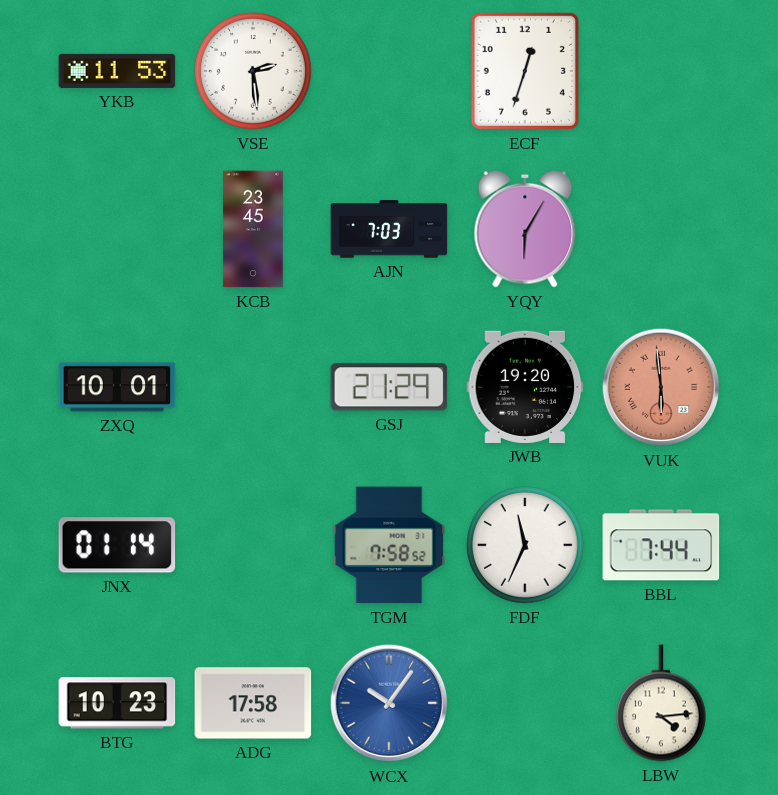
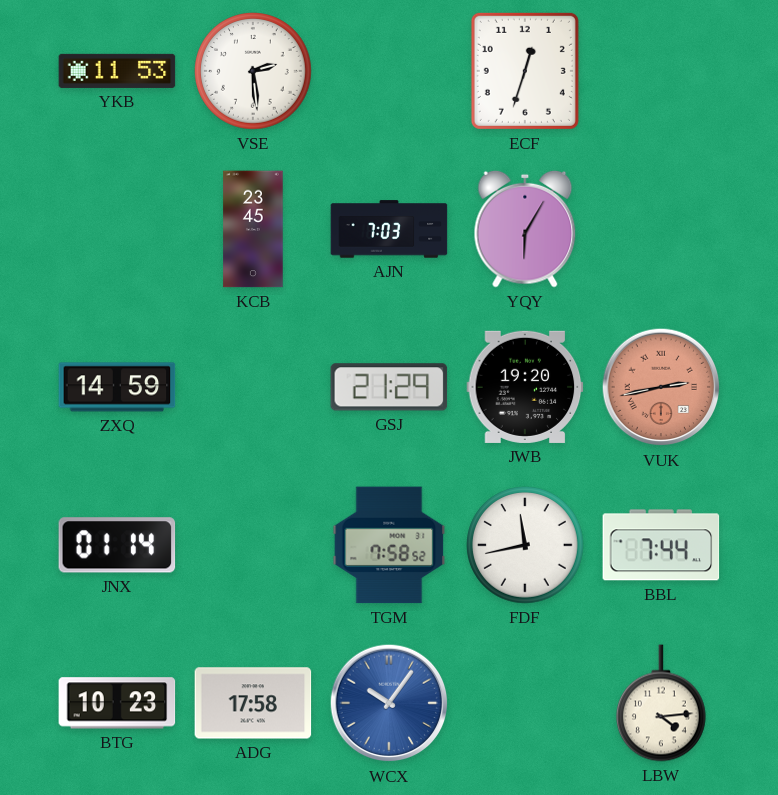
ZXQ: 10:01 -> 14:59 (117, 387)
VUK: 5:59 -> 2:43 (661, 387)
FDF: 11:34 -> 11:43 (526, 546)
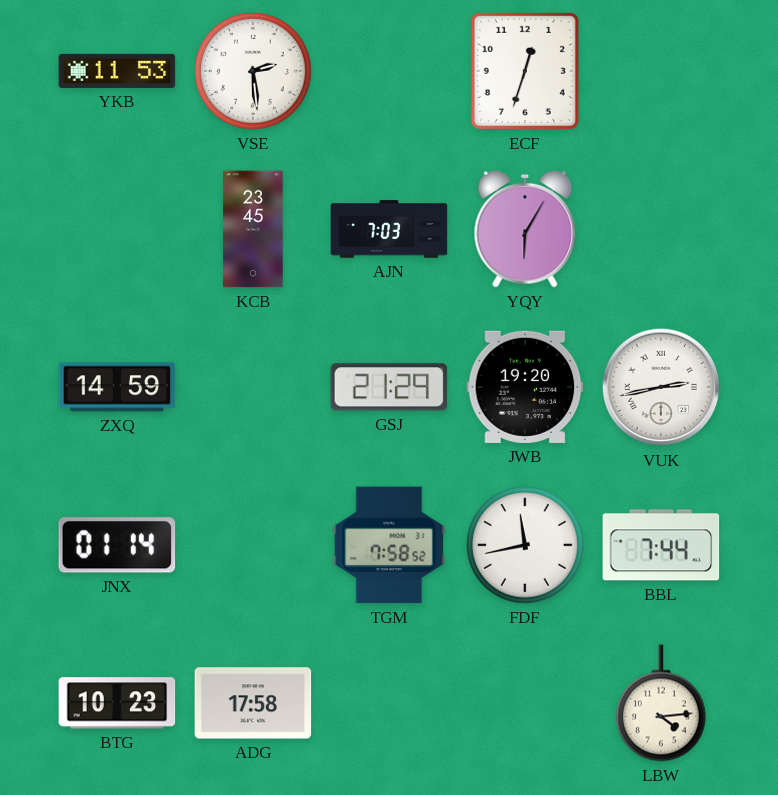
VUK dial: salmon -> white (661, 387)
WCX: 10:06 -> none (389, 703)
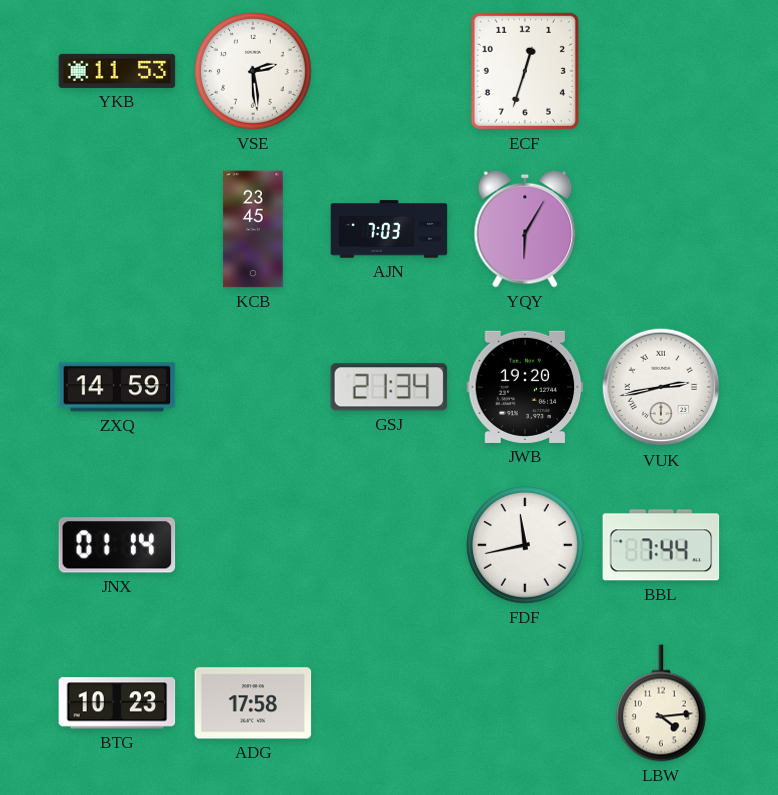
GSJ: 21:29 -> 21:34 (389, 387)
TGM: 7:58 -> none (389, 545)
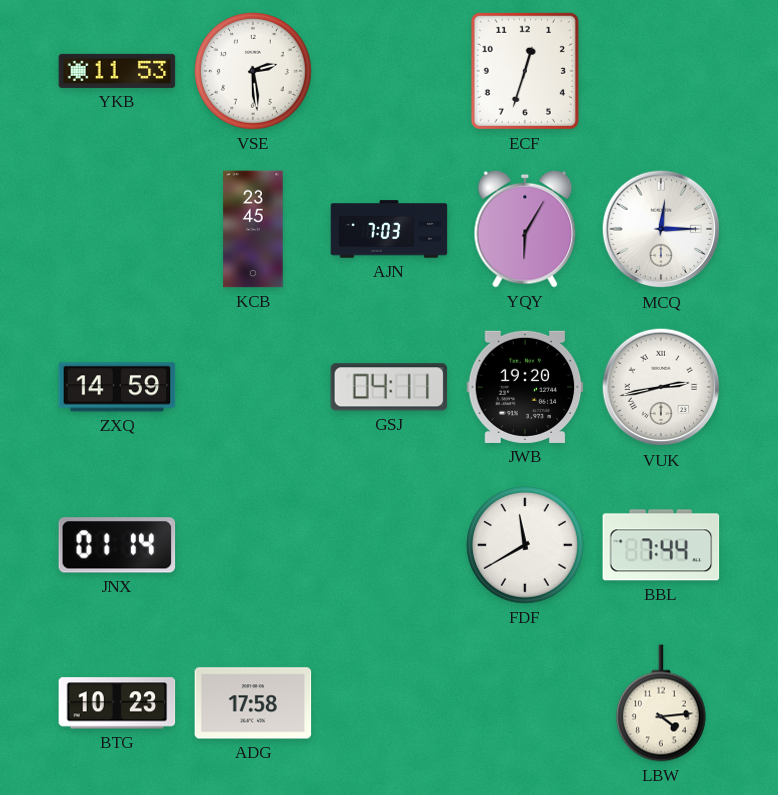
MCQ: none -> 12:15 (661, 229)
GSJ: 21:34 -> 04:11 (389, 387)
FDF: 11:43 -> 11:40 (526, 546)
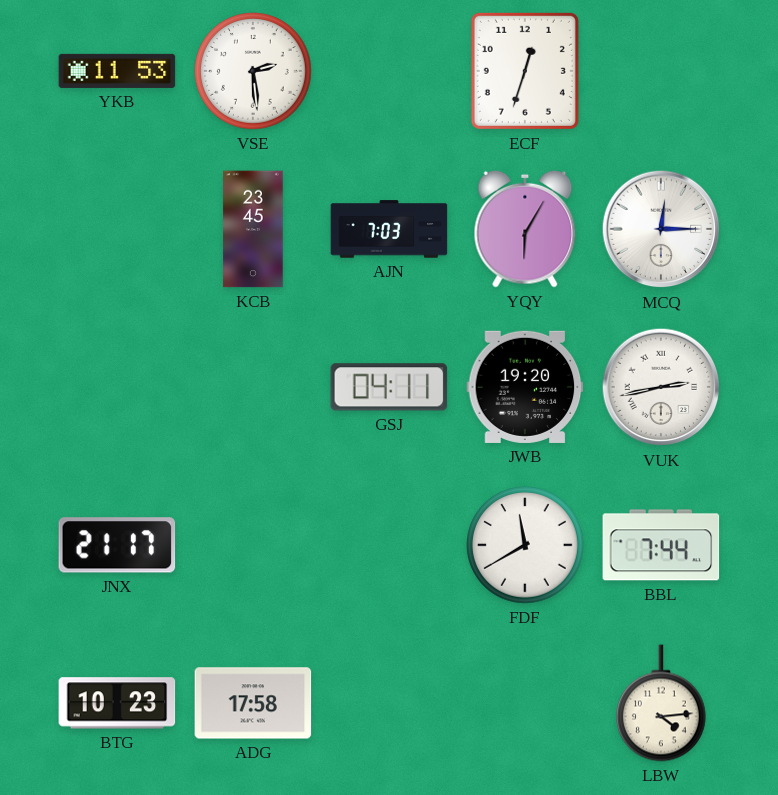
ZXQ: 14:59 -> none (117, 387)
JNX: 01:14 -> 21:17 (117, 545)
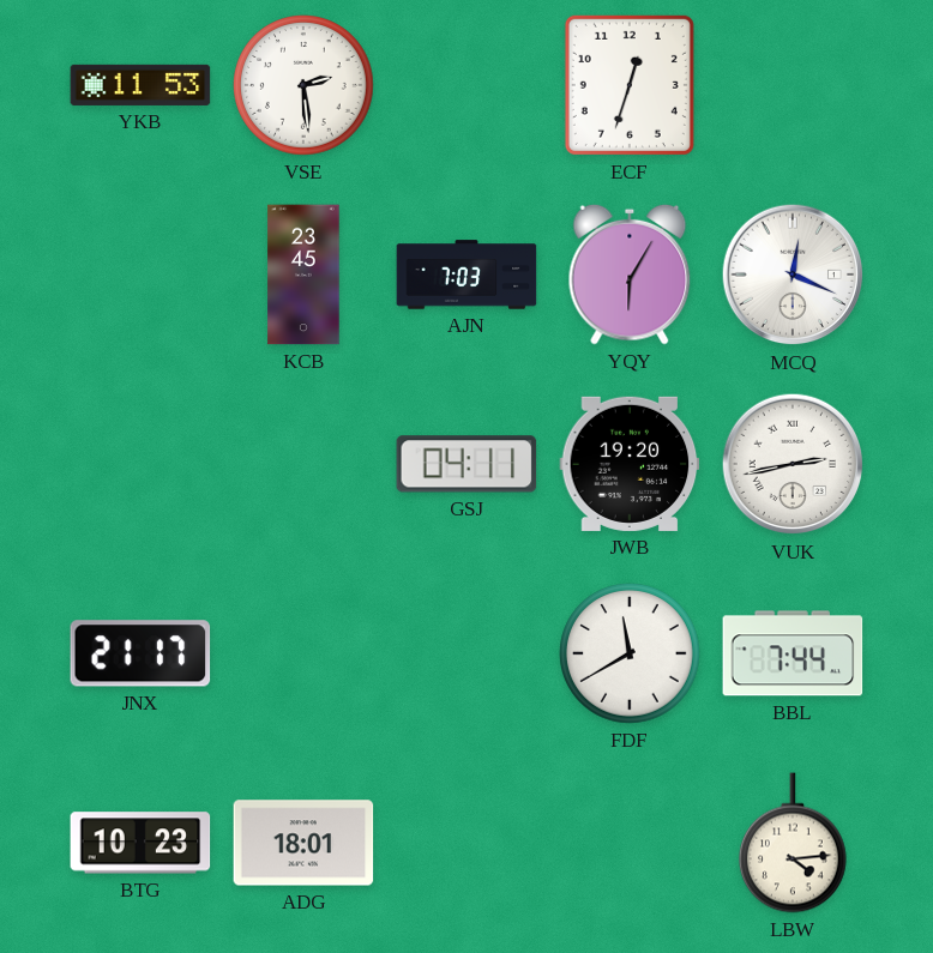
MCQ: 12:15 -> 12:19 (793, 275)
ADG: 17:58 -> 18:01 (303, 843)
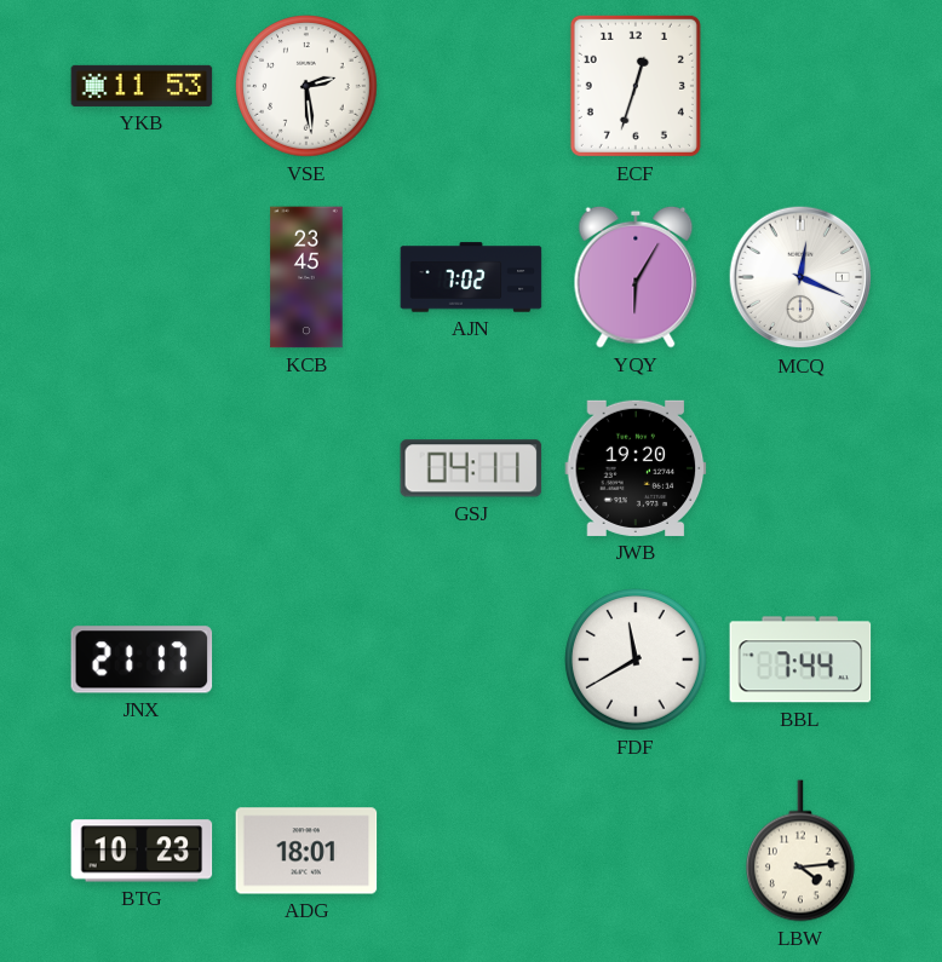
AJN: 7:03 -> 7:02 (471, 277)
VUK: 2:43 -> none (793, 464)
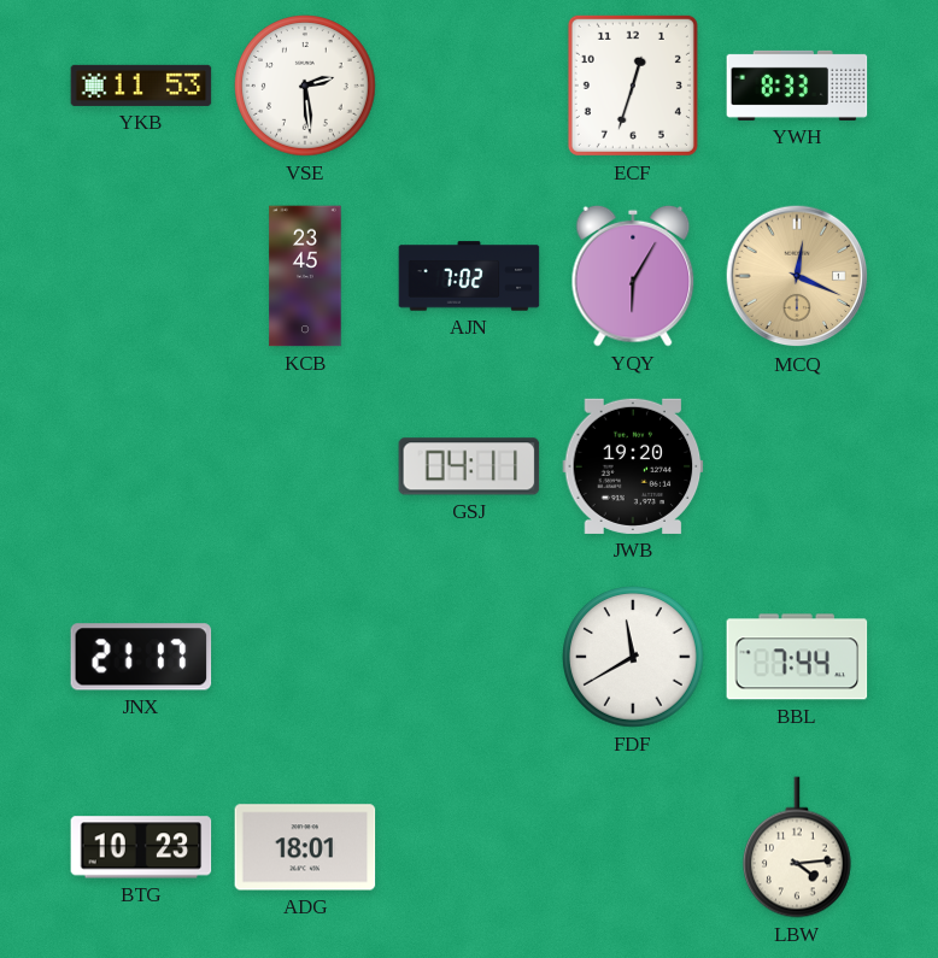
YWH: none -> 8:33 (797, 86)
MCQ dial: white -> champagne (797, 276)
